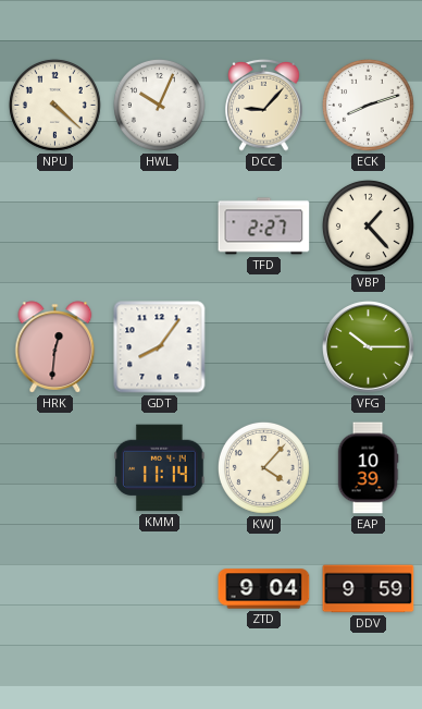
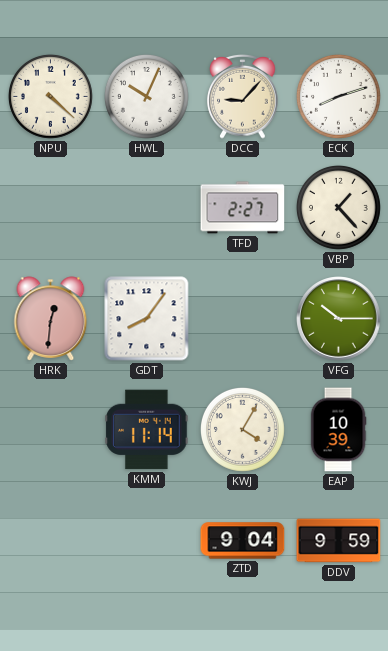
KWJ: 4:07 -> 4:05 (242, 429)
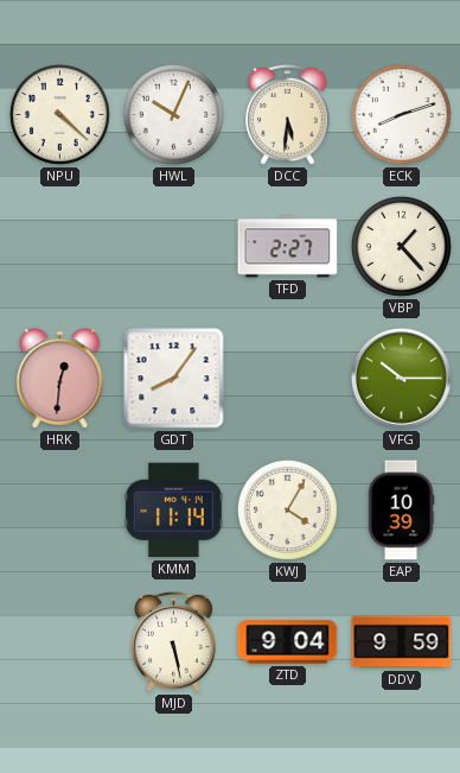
DCC: 9:07 -> 5:31 (288, 115)
MJD: none -> 5:28 (174, 642)
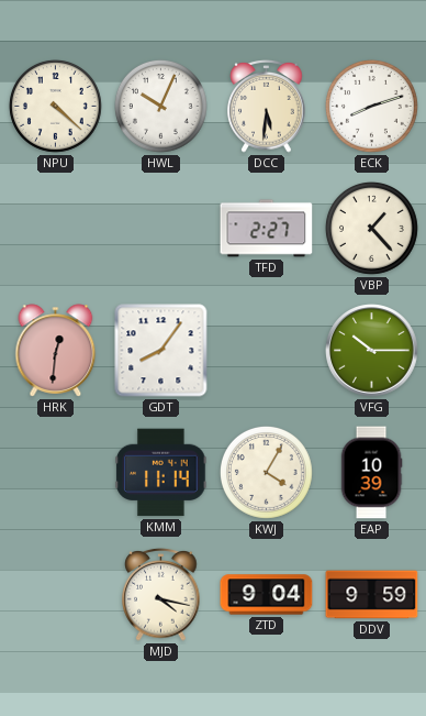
MJD: 5:28 -> 4:17 (161, 595)
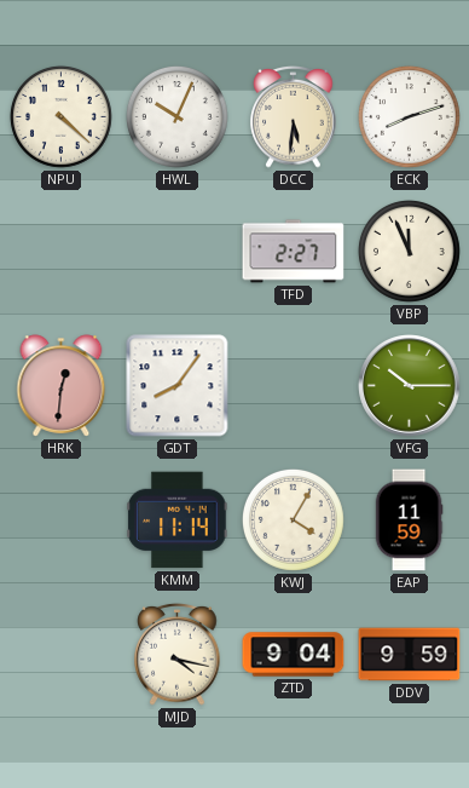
VBP: 1:23 -> 11:56 (409, 251)
EAP: 10:39 -> 11:59 (409, 520)
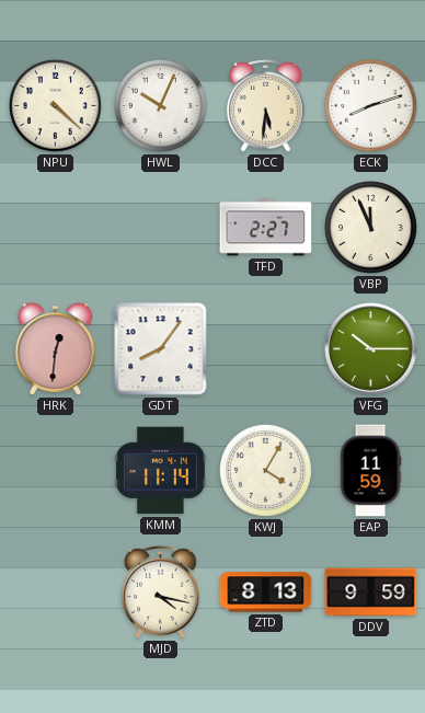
ZTD: 9:04 -> 8:13 (266, 593)
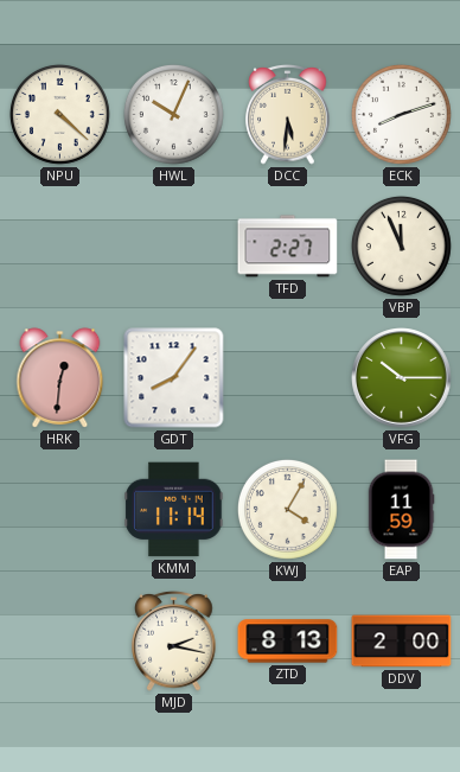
MJD: 4:17 -> 2:17 (174, 642)
DDV: 9:59 -> 2:00 (402, 642)
